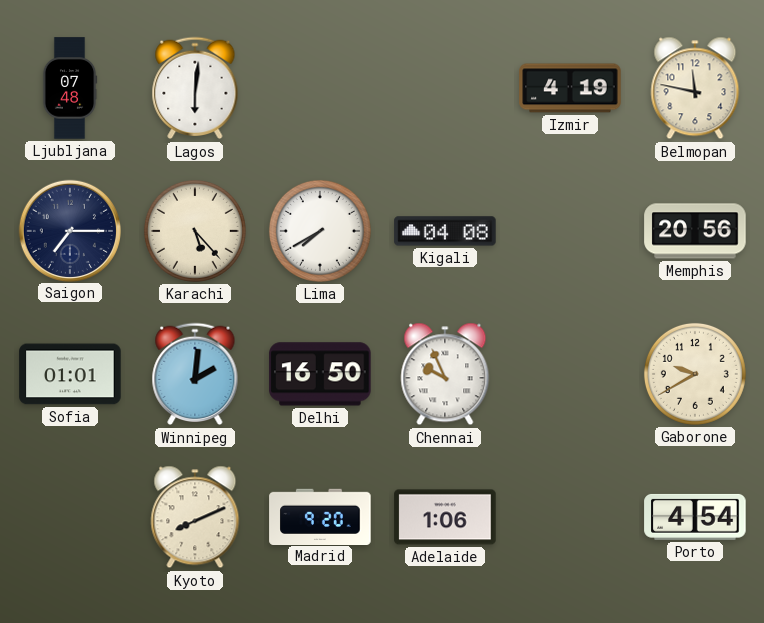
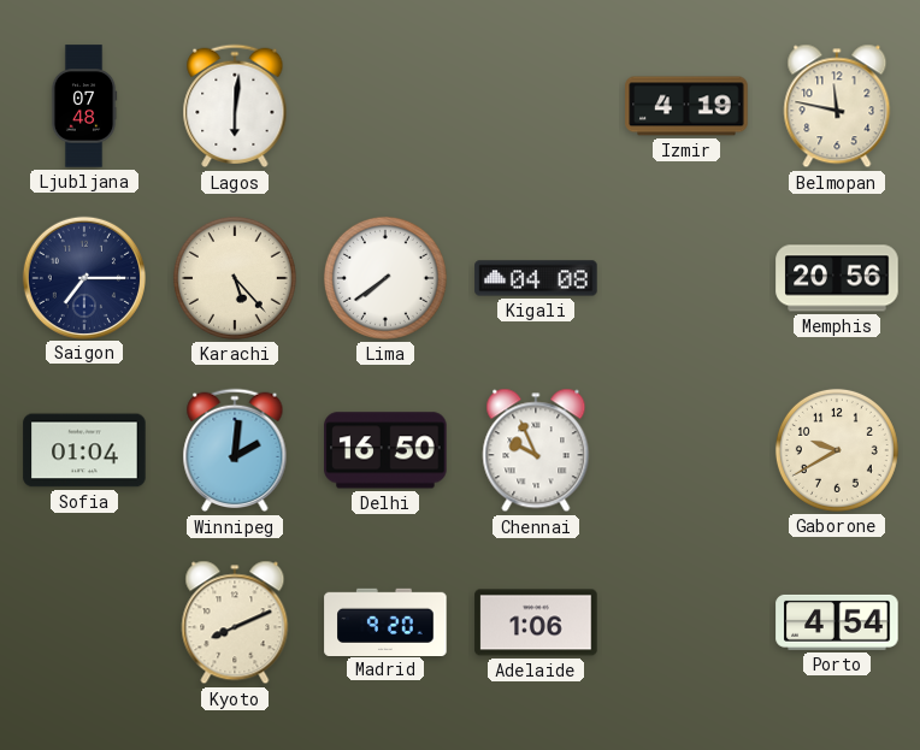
Lima: 7:40 -> 7:39 (385, 278)
Sofia: 01:01 -> 01:04 (84, 450)
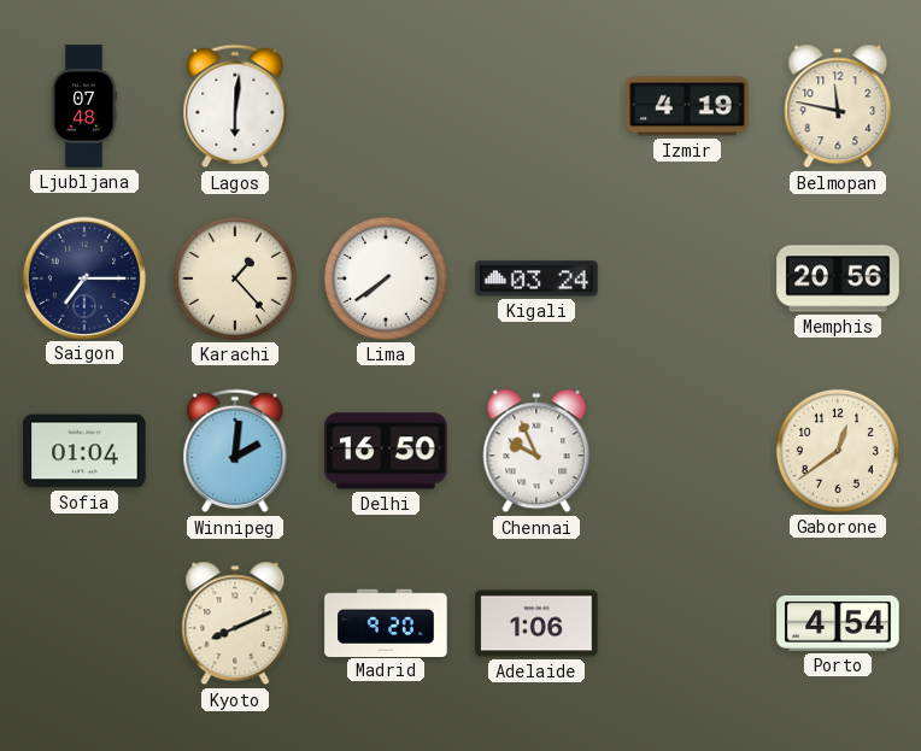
Karachi: 5:23 -> 1:23 (235, 278)
Kigali: 04:08 -> 03:24 (536, 278)
Gaborone: 9:40 -> 12:39 (838, 451)
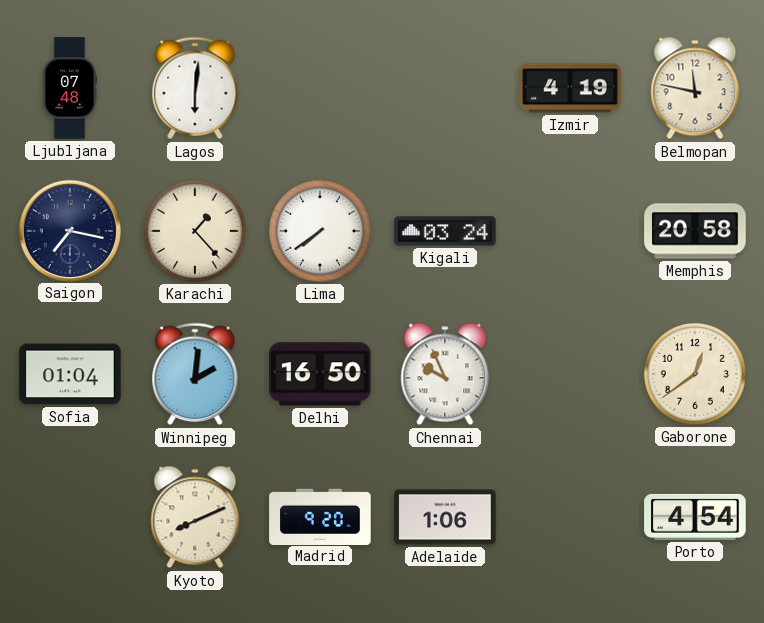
Saigon: 7:15 -> 7:17 (69, 230)
Memphis: 20:56 -> 20:58 (695, 231)
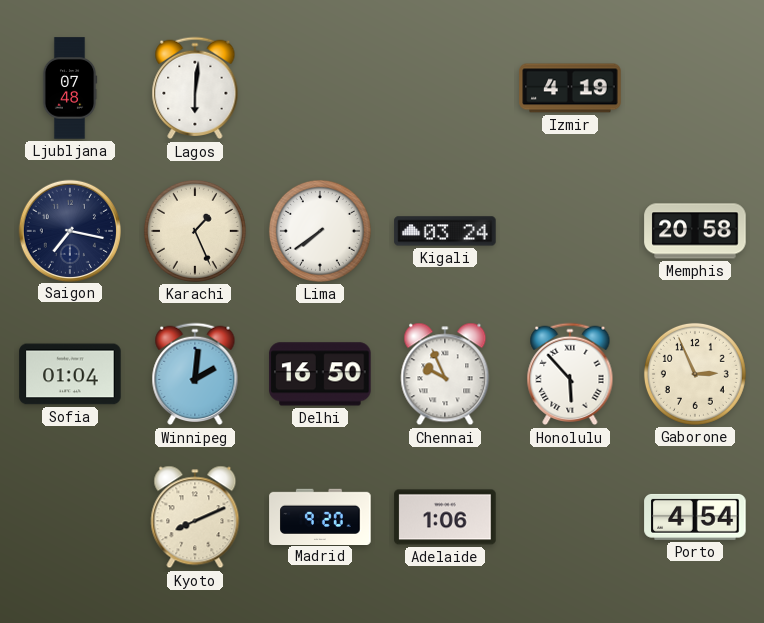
Belmopan: 11:47 -> none (695, 88)
Karachi: 1:23 -> 1:26 (195, 231)
Honolulu: none -> 5:53 (570, 374)
Gaborone: 12:39 -> 2:56 (695, 374)
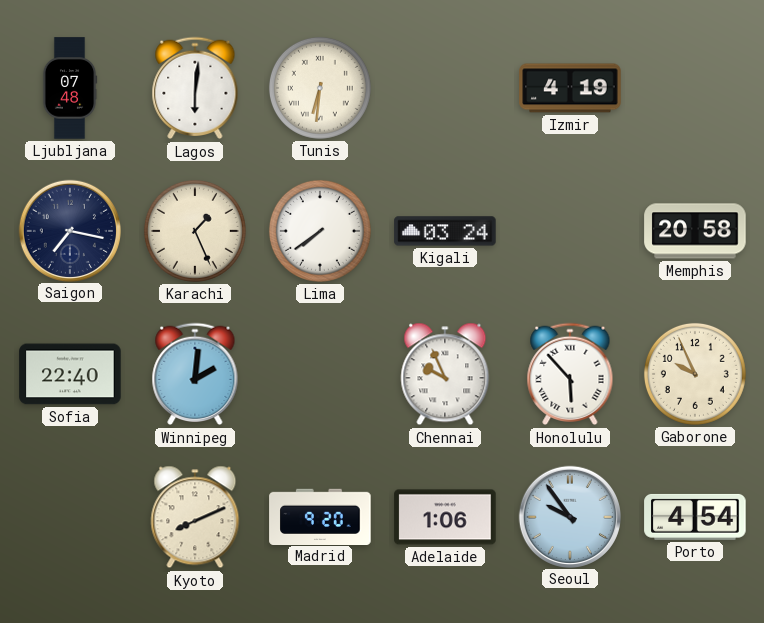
Tunis: none -> 6:31 (320, 88)
Sofia: 01:04 -> 22:40 (70, 374)
Delhi: 16:50 -> none (320, 374)
Gaborone: 2:56 -> 9:56 (695, 374)
Seoul: none -> 9:54 (569, 516)
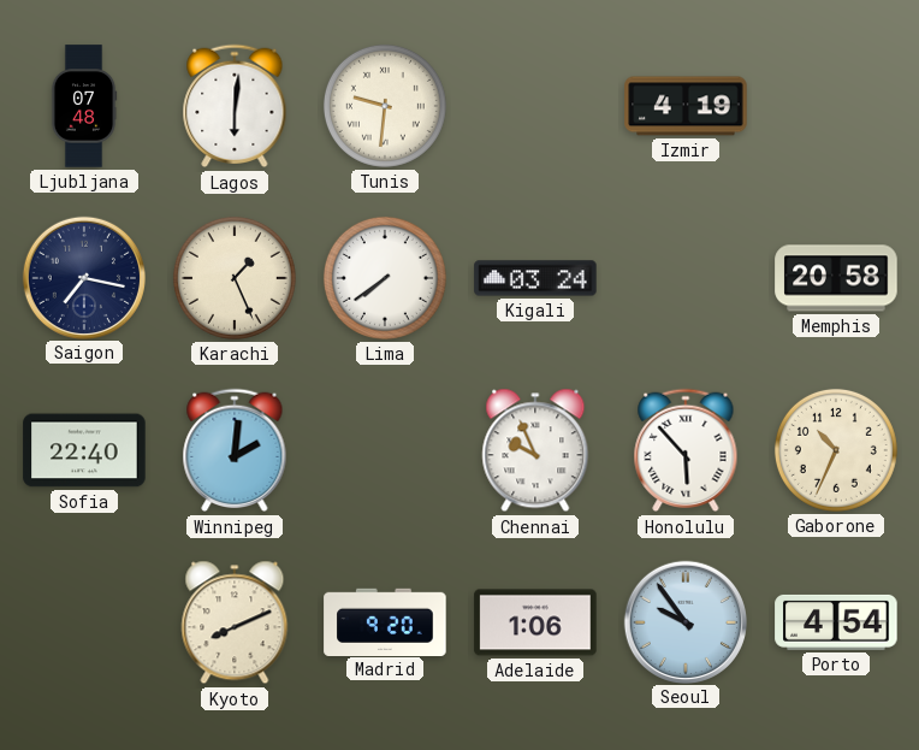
Tunis: 6:31 -> 9:31 (385, 106)
Gaborone: 9:56 -> 10:34 (836, 450)
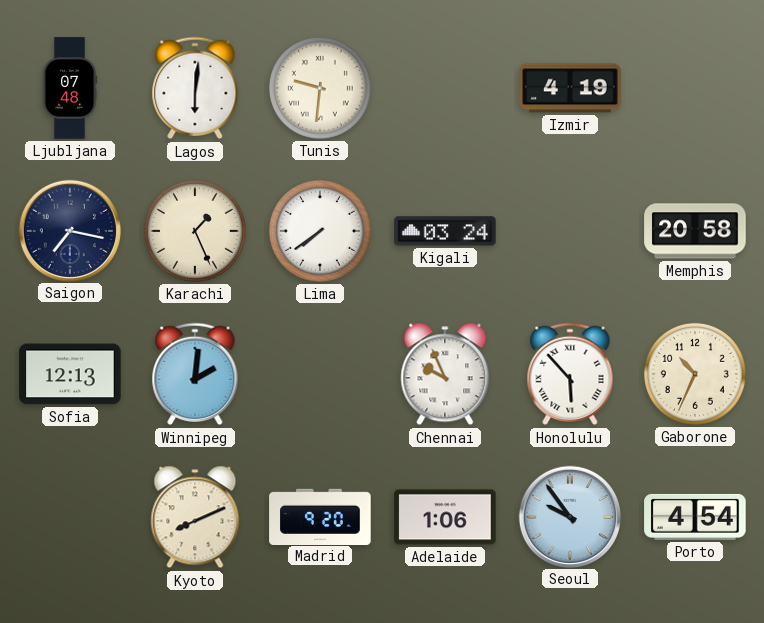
Sofia: 22:40 -> 12:13 (70, 374)
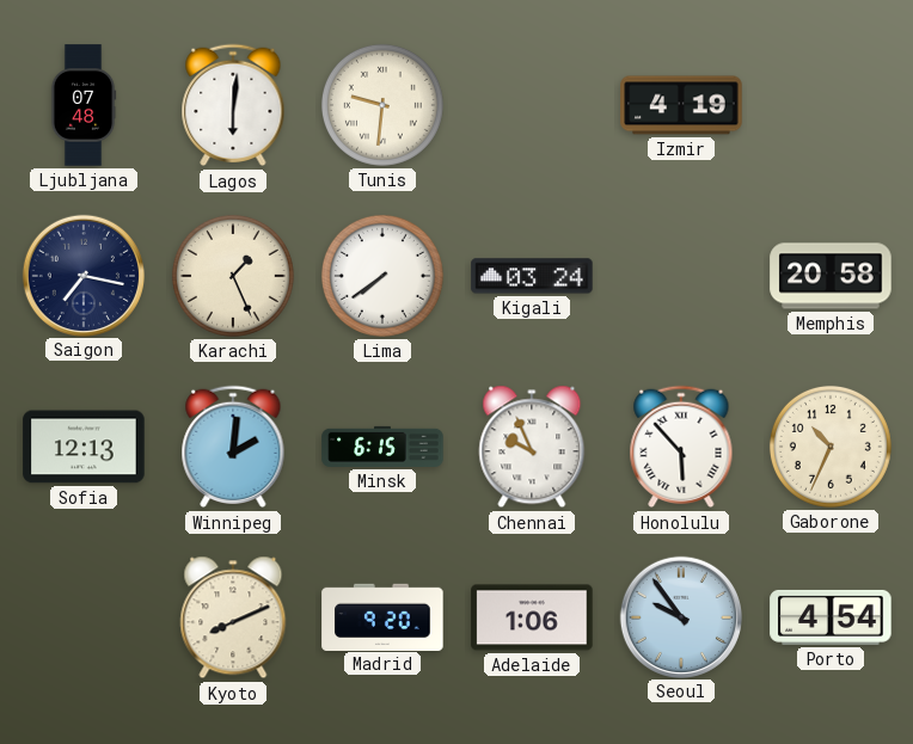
Minsk: none -> 6:15 (382, 447)
